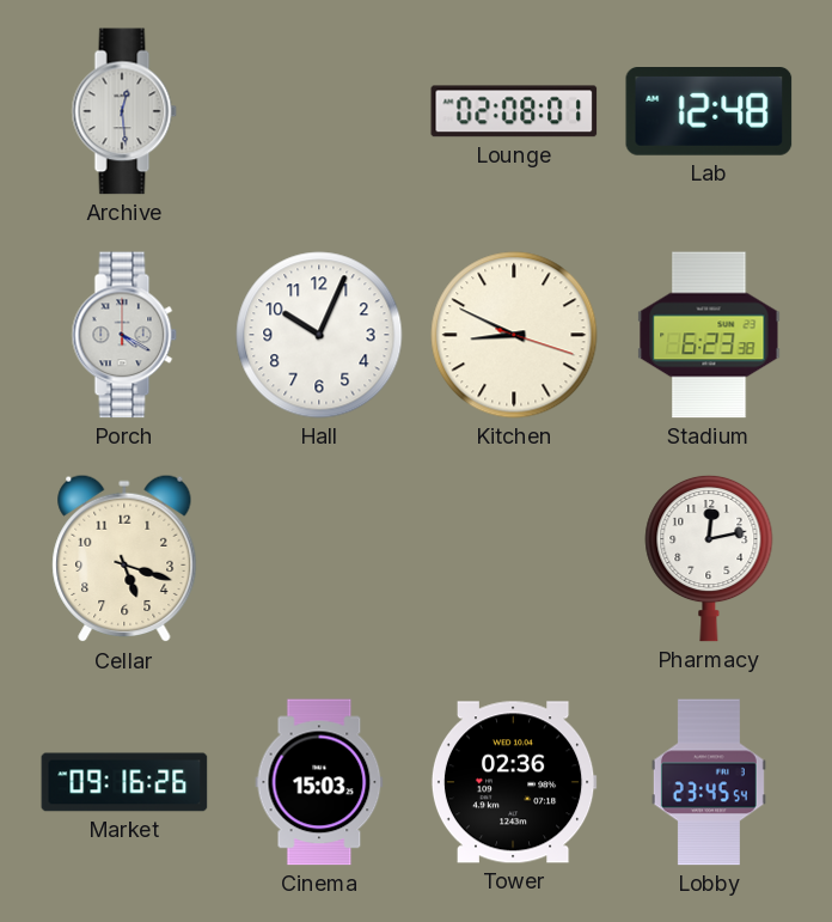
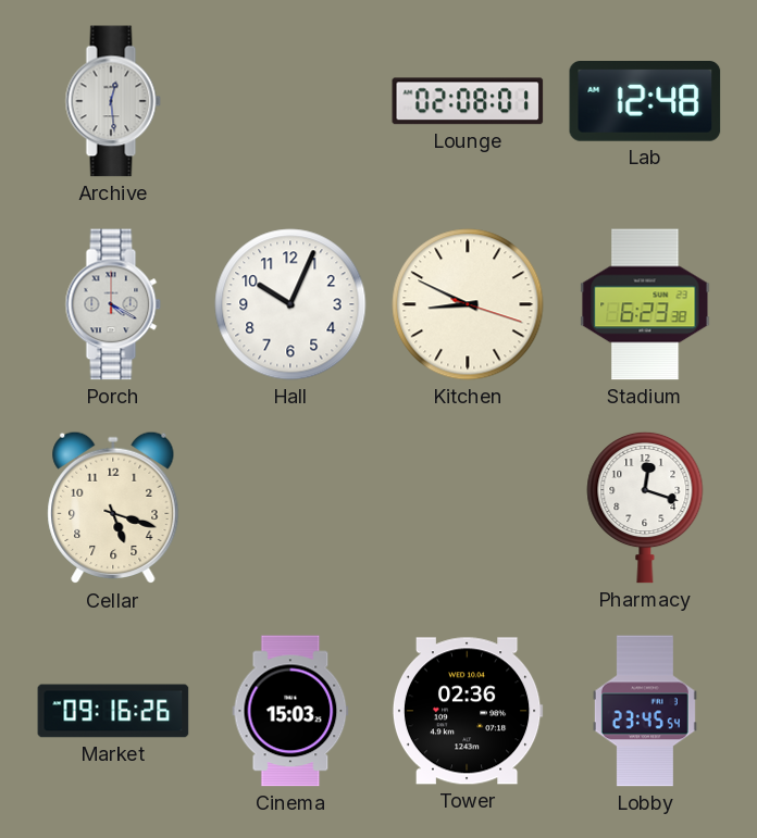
Pharmacy: 12:13 -> 12:18 (645, 508)
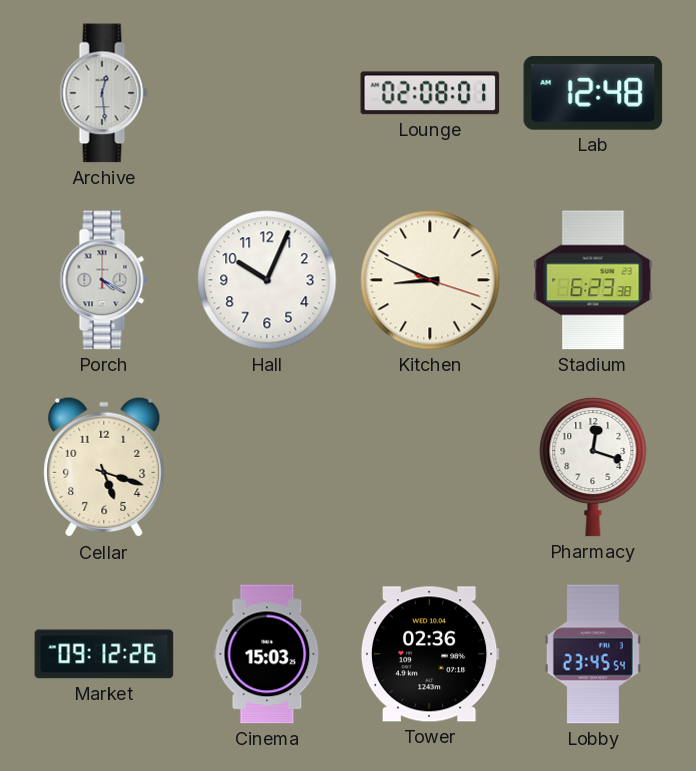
Market: 09:16 -> 09:12 (104, 654)
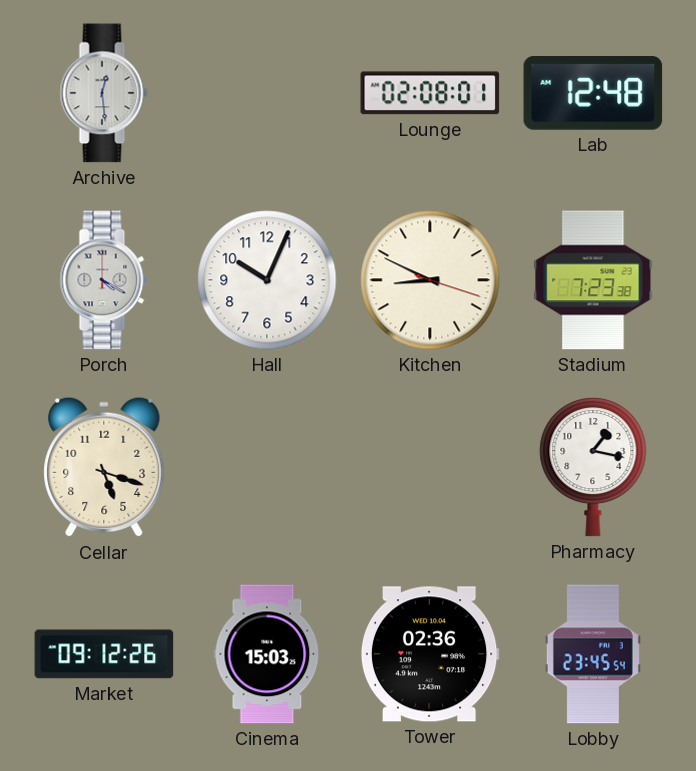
Stadium: 6:23 -> 7:23 (593, 280)
Pharmacy: 12:18 -> 1:17 (593, 467)
